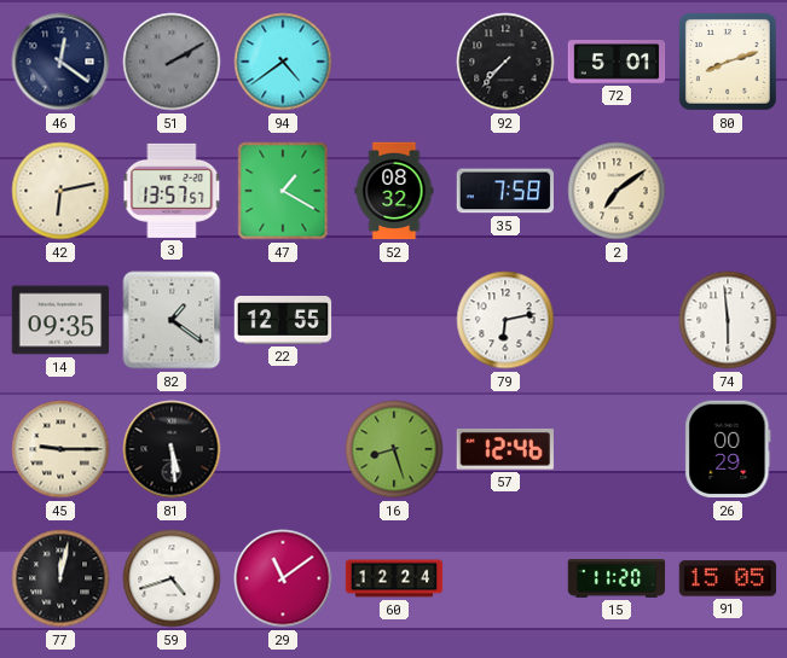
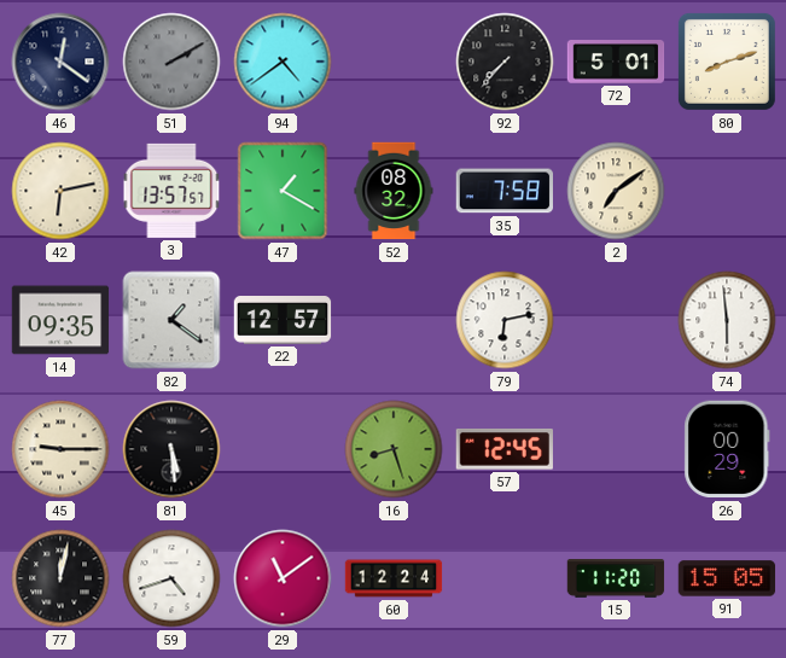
22: 12:55 -> 12:57 (283, 320)
57: 12:46 -> 12:45 (505, 449)
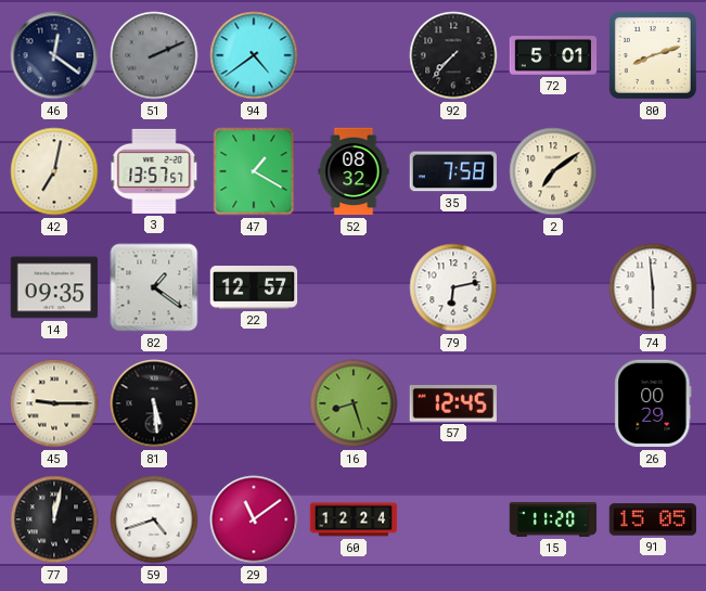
51: 2:10 -> 2:11 (154, 55)
42: 6:13 -> 7:02 (54, 171)
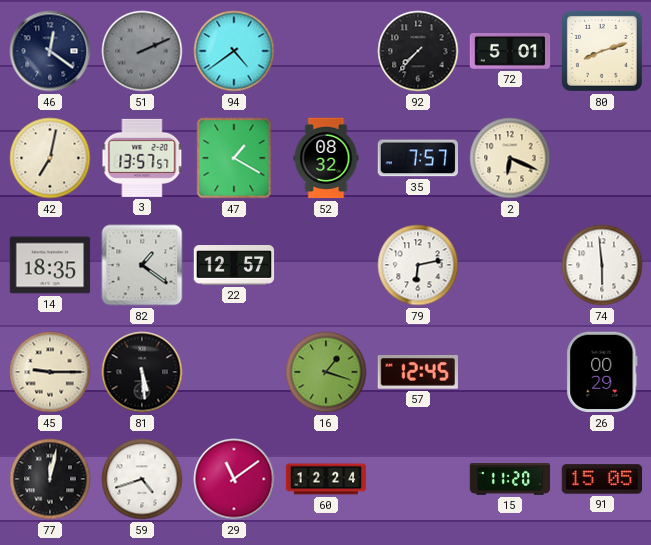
35: 7:58 -> 7:57 (417, 158)
2: 7:09 -> 6:19 (510, 158)
14: 09:35 -> 18:35 (50, 265)
16: 8:27 -> 1:18 (326, 372)
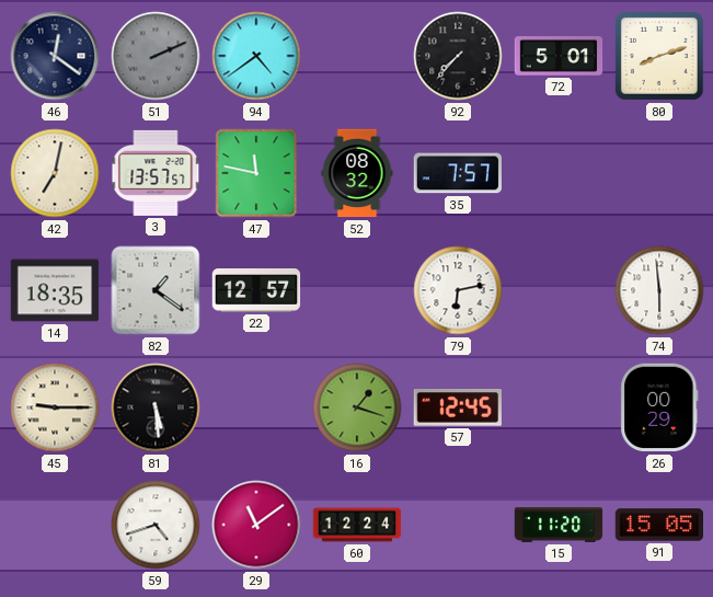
47: 1:20 -> 11:47 (256, 173)
2: 6:19 -> none (510, 158)
77: 12:02 -> none (50, 479)
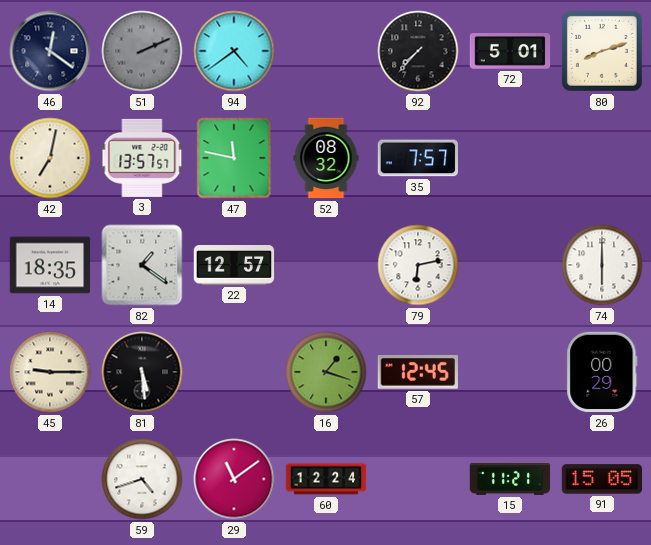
74: 5:59 -> 6:00 (602, 265)
15: 11:20 -> 11:21 (510, 480)
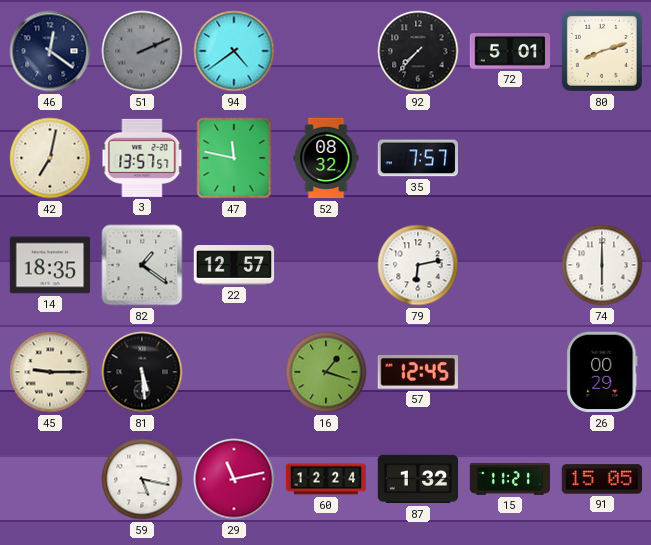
59: 4:42 -> 5:17 (142, 479)
29: 11:09 -> 11:13 (234, 479)
87: none -> 1:32 (418, 479)
